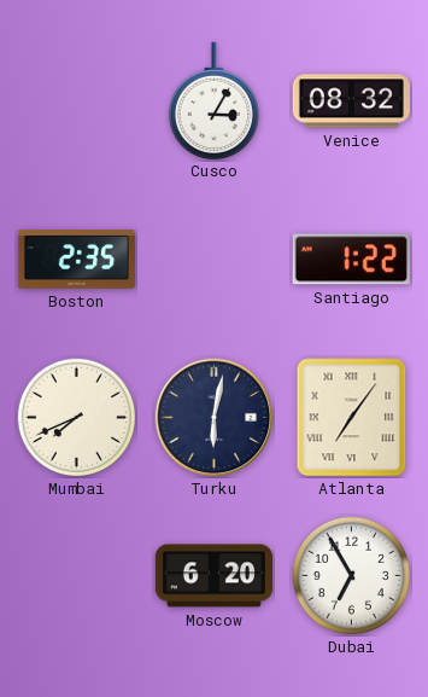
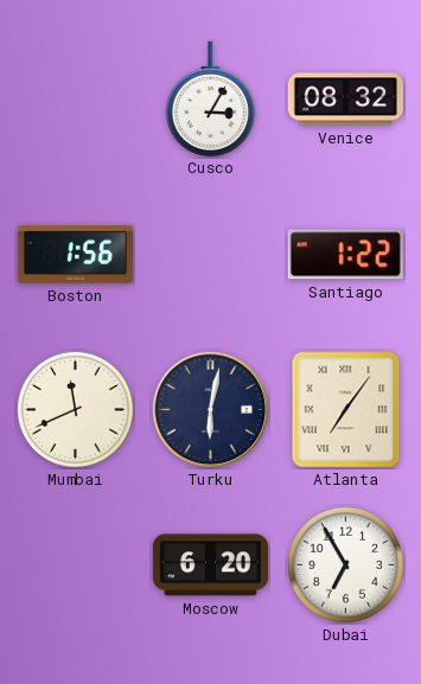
Boston: 2:35 -> 1:56 (75, 254)
Mumbai: 7:41 -> 11:41 (75, 409)
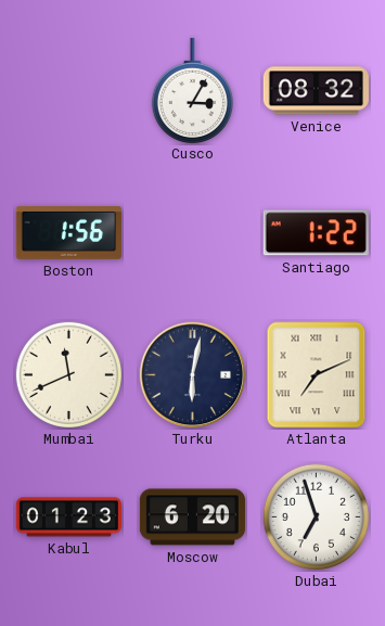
Atlanta: 7:06 -> 7:11 (317, 375)
Kabul: none -> 01:23 (68, 518)
Dubai: 6:55 -> 6:57 (316, 516)
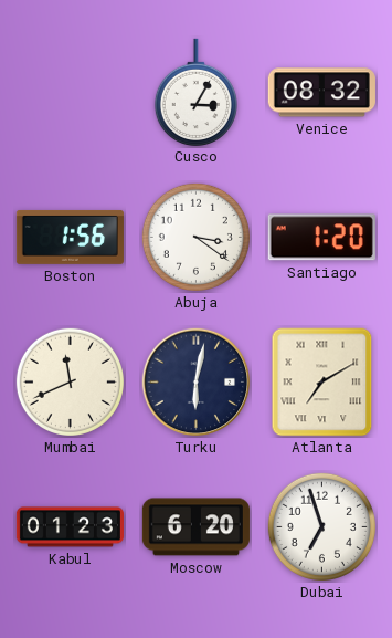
Abuja: none -> 3:21 (195, 237)
Santiago: 1:22 -> 1:20 (321, 238)
Atlanta: 7:11 -> 7:10 (322, 383)
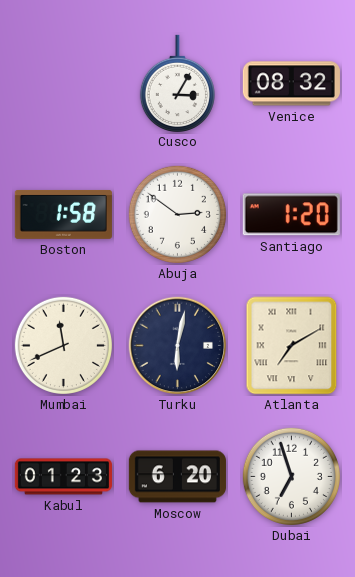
Boston: 1:56 -> 1:58 (63, 214)
Abuja: 3:21 -> 2:51 (177, 214)
